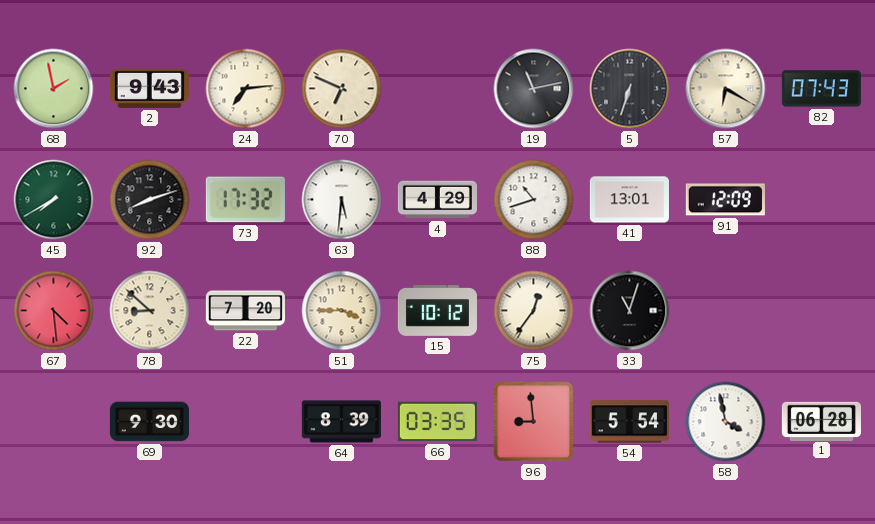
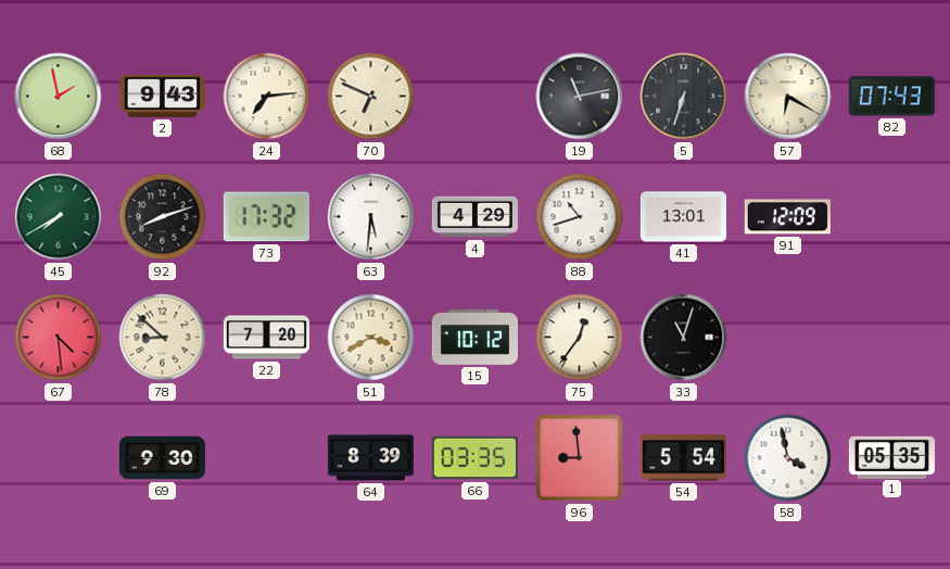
51: 3:45 -> 3:40 (371, 338)
1: 06:28 -> 05:35 (891, 457)
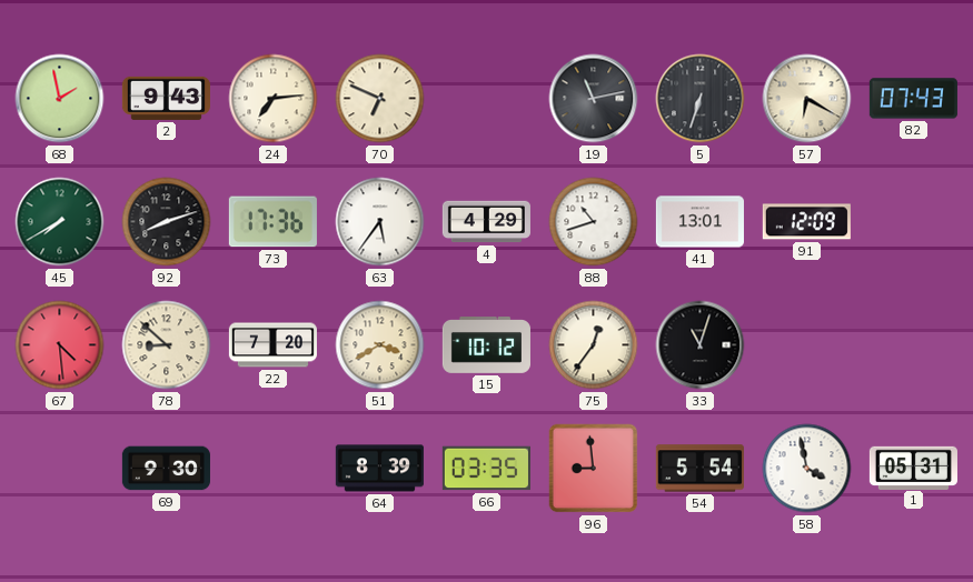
73: 17:32 -> 17:36 (272, 222)
63: 5:31 -> 5:36 (380, 222)
1: 05:35 -> 05:31 (913, 468)
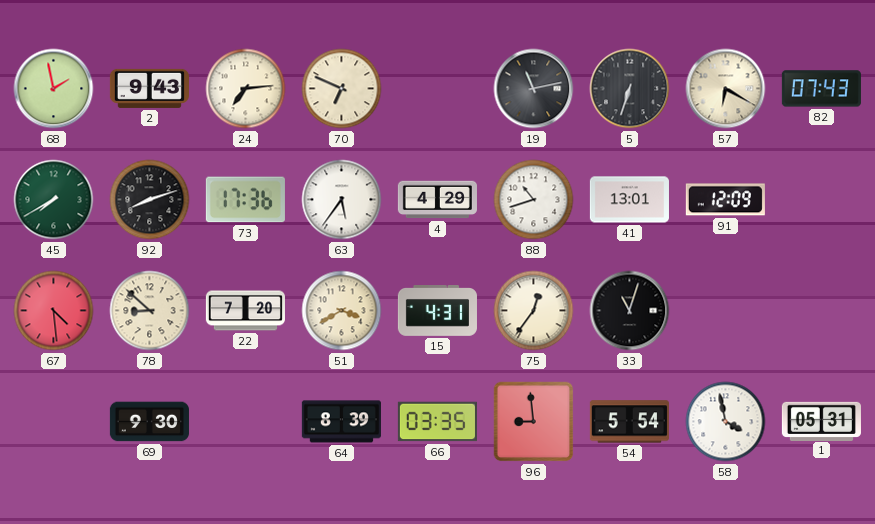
15: 10:12 -> 4:31 (437, 311)
